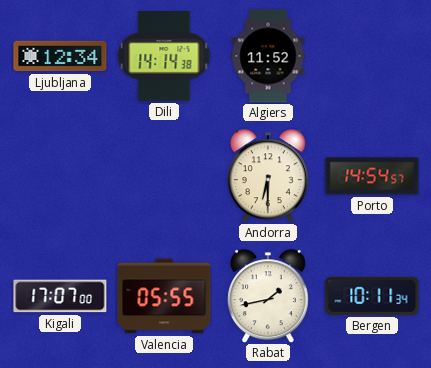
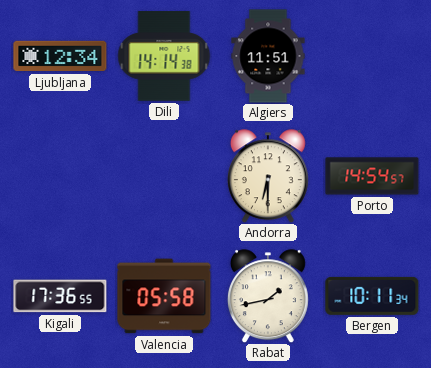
Algiers: 11:52 -> 11:51 (268, 56)
Kigali: 17:07 -> 17:36 (60, 296)
Valencia: 05:55 -> 05:58 (164, 296)
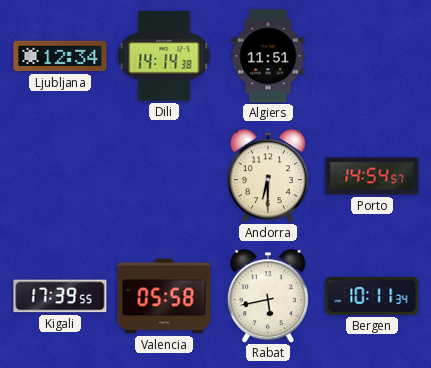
Kigali: 17:36 -> 17:39 (60, 296)
Rabat: 1:43 -> 5:43 (268, 296)
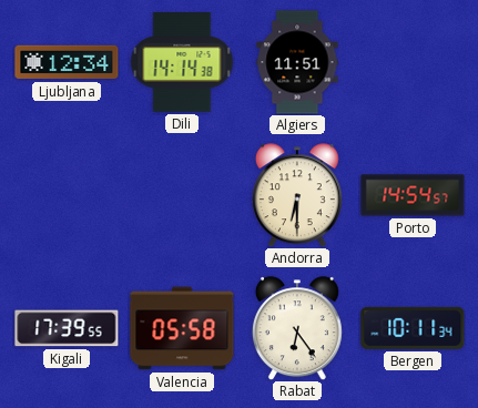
Rabat: 5:43 -> 6:24 (297, 328)
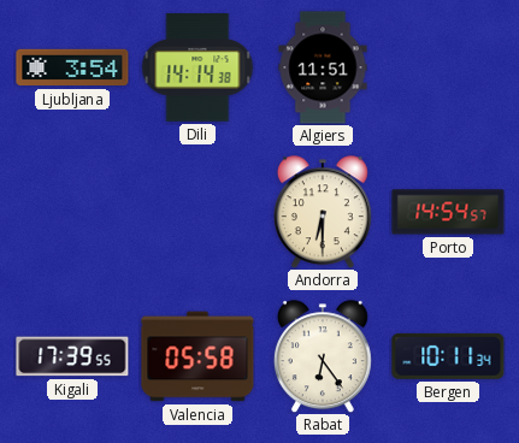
Ljubljana: 12:34 -> 3:54 (72, 67)
